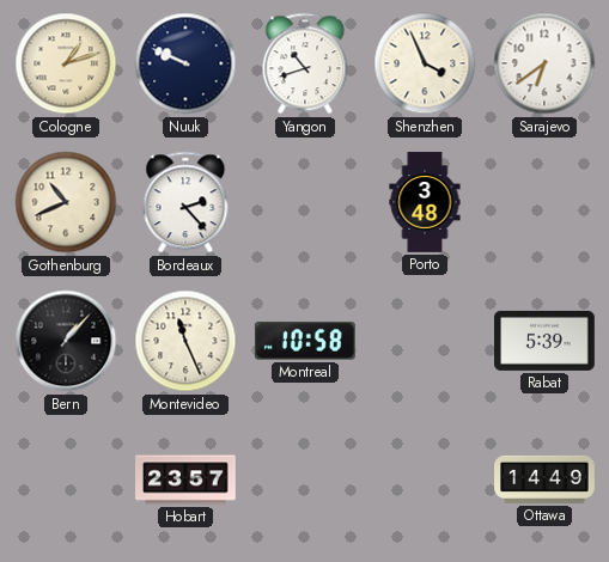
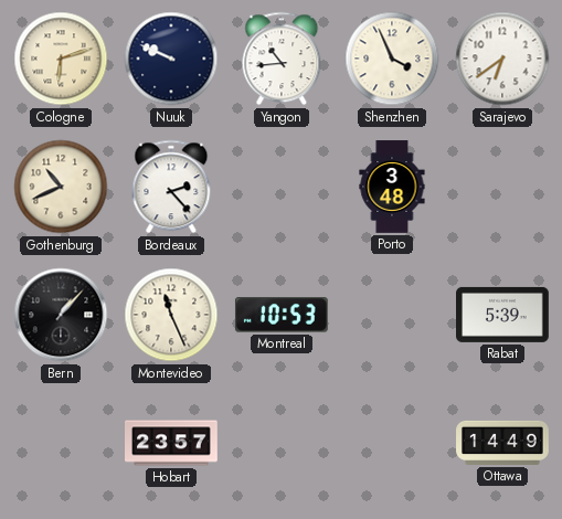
Cologne: 1:12 -> 6:12 (61, 59)
Yangon: 10:42 -> 10:44 (282, 59)
Montreal: 10:58 -> 10:53 (282, 315)
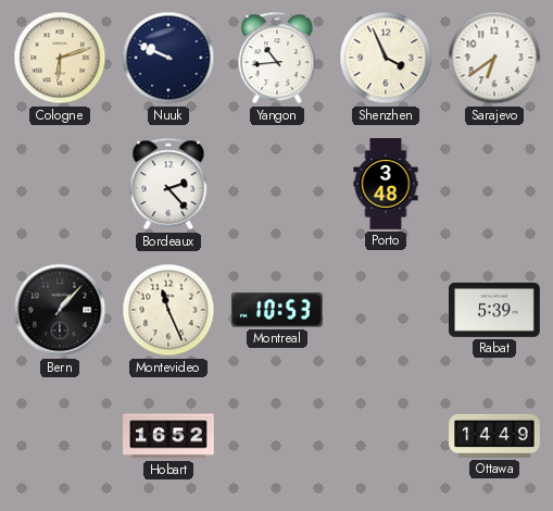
Gothenburg: 10:41 -> none (61, 187)
Hobart: 23:57 -> 16:52 (169, 436)
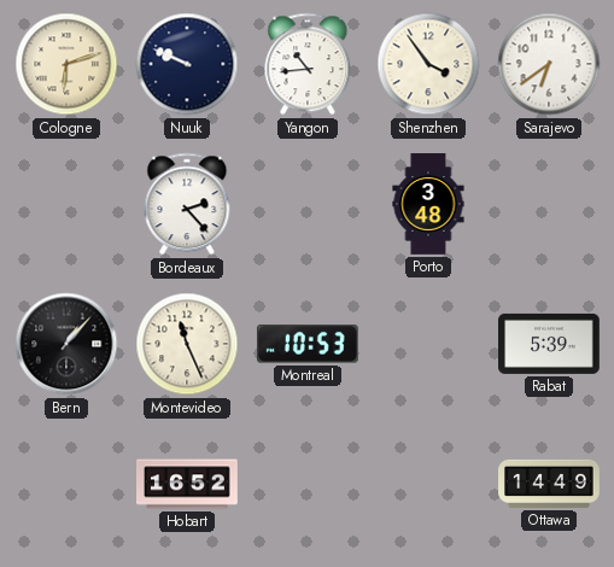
Shenzhen: 3:56 -> 3:54 (428, 64)
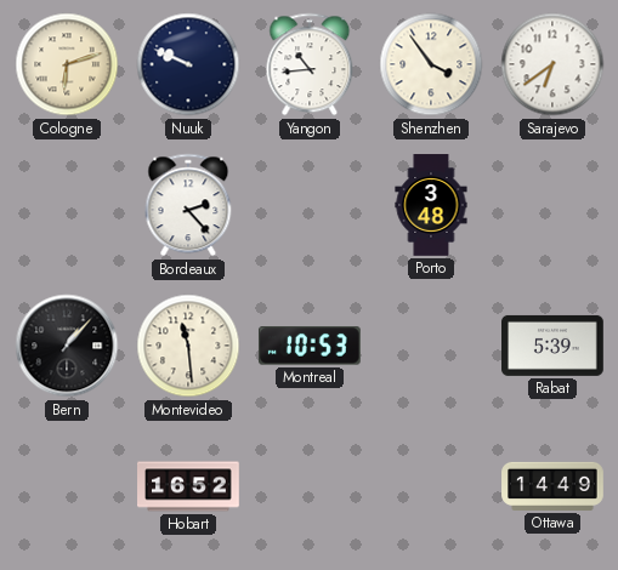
Montevideo: 11:26 -> 11:29 (188, 346)
